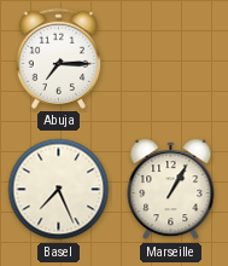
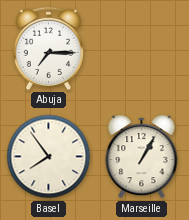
Basel: 7:26 -> 7:54 (49, 157)
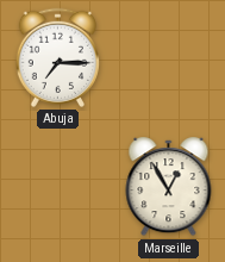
Basel: 7:54 -> none (49, 157)
Marseille: 1:05 -> 12:55 (169, 187)
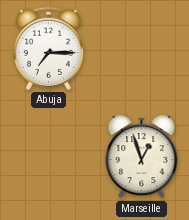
Marseille: 12:55 -> 12:57 (142, 157)
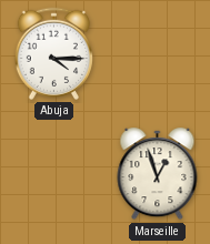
Abuja: 7:15 -> 4:15 (53, 53)
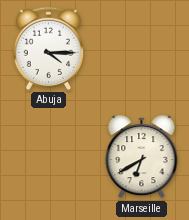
Marseille: 12:57 -> 6:40 (142, 157)
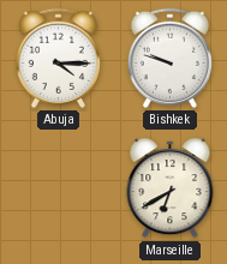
Bishkek: none -> 9:48 (169, 58)
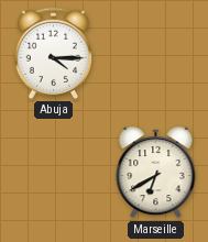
Bishkek: 9:48 -> none (169, 58)
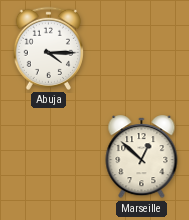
Marseille: 6:40 -> 12:52 (142, 157)
